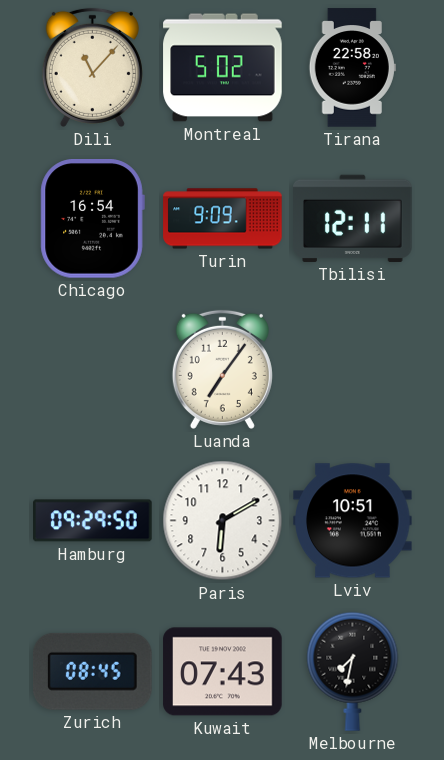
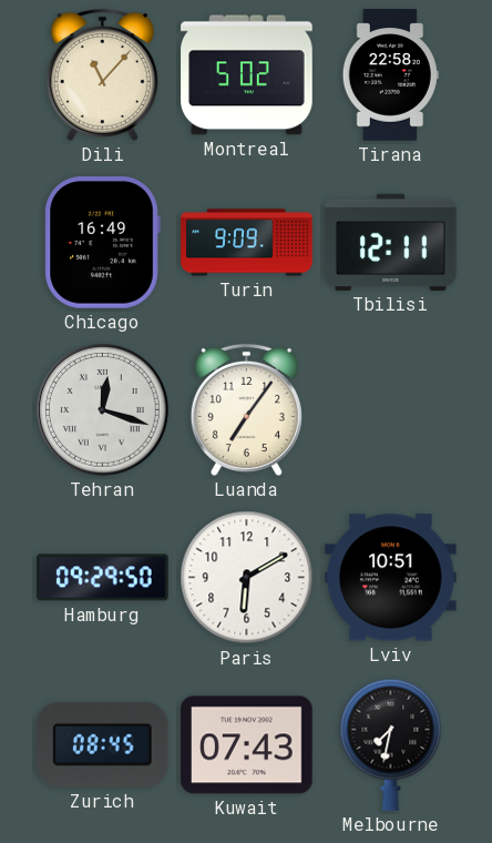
Chicago: 16:54 -> 16:49 (102, 243)
Tehran: none -> 12:18 (103, 410)
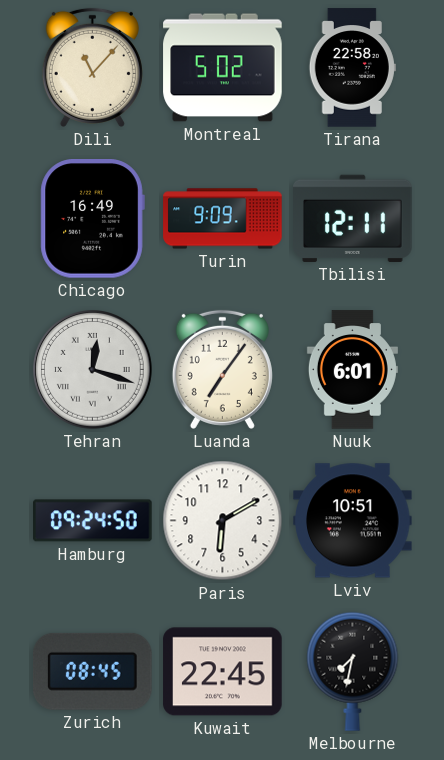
Nuuk: none -> 6:01 (352, 370)
Hamburg: 09:29 -> 09:24 (93, 521)
Kuwait: 07:43 -> 22:45 (223, 672)
